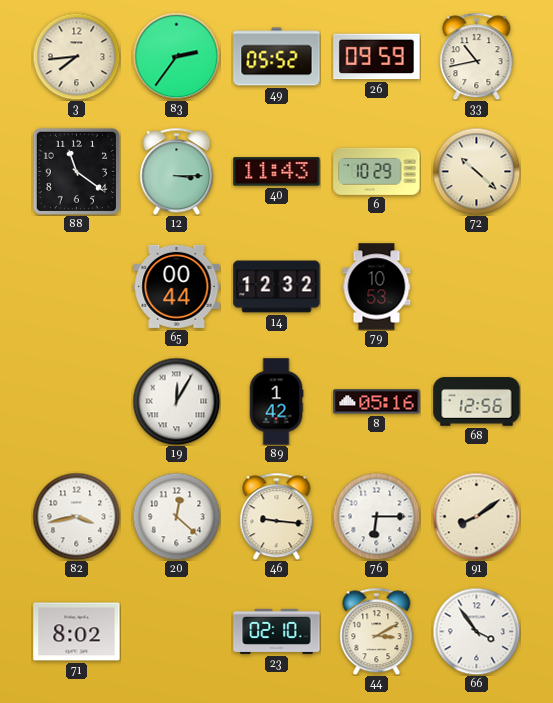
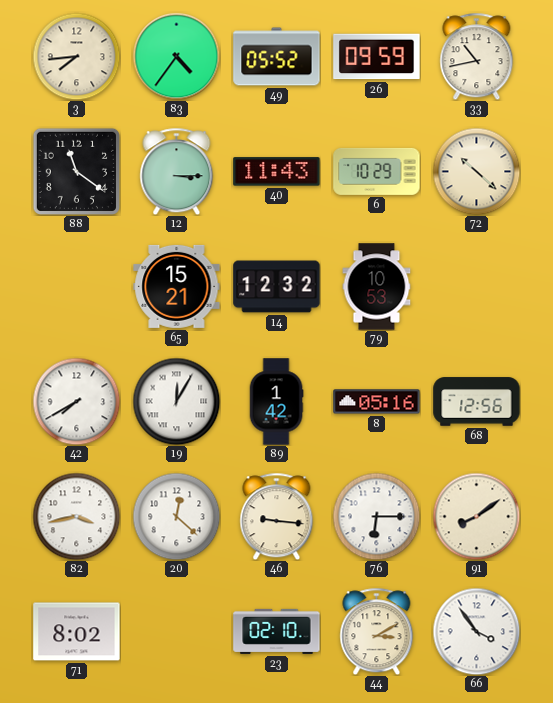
83: 2:36 -> 4:36 (176, 56)
65: 00:44 -> 15:21 (177, 286)
42: none -> 7:40 (76, 401)
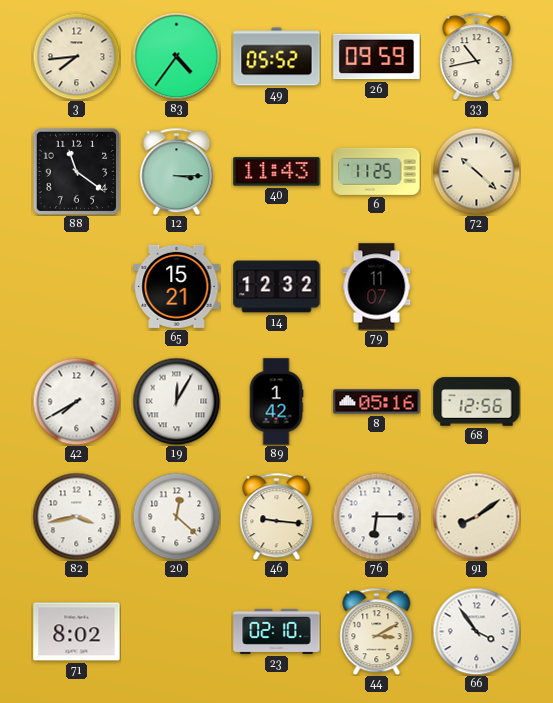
6: 10:29 -> 11:25 (377, 171)
79: 10:53 -> 11:07 (377, 287)
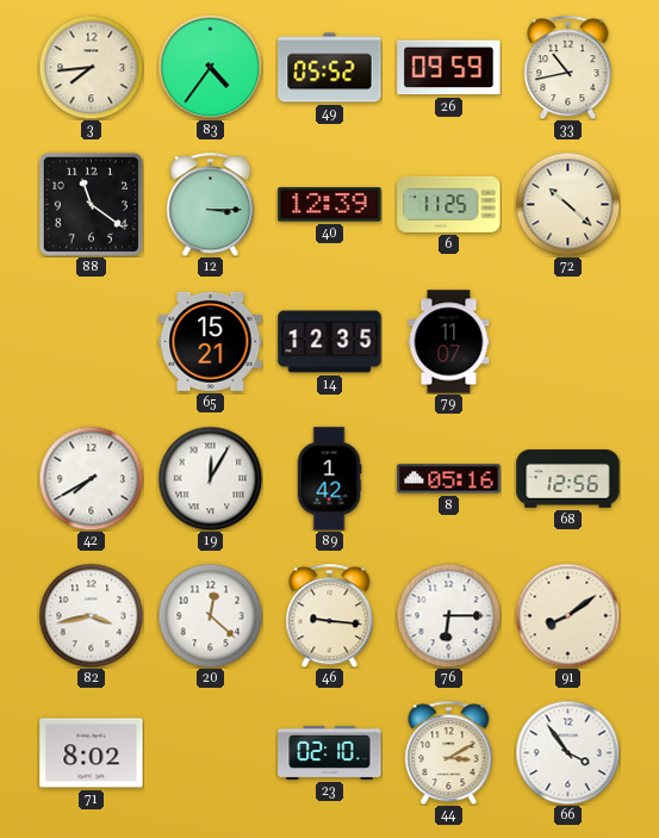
40: 11:43 -> 12:39 (330, 205)
14: 12:32 -> 12:35 (330, 342)
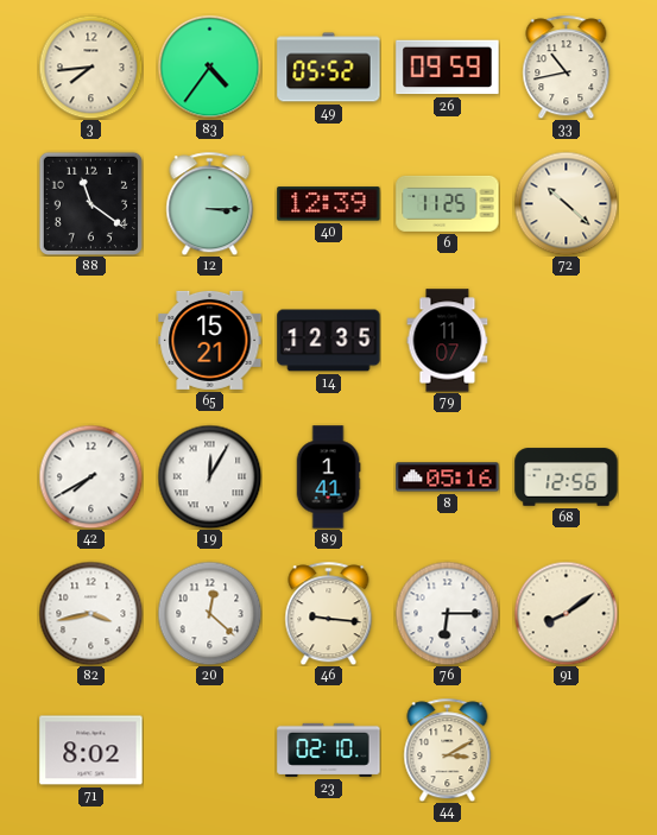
89: 1:42 -> 1:41 (328, 477)
66: 3:54 -> none (567, 752)
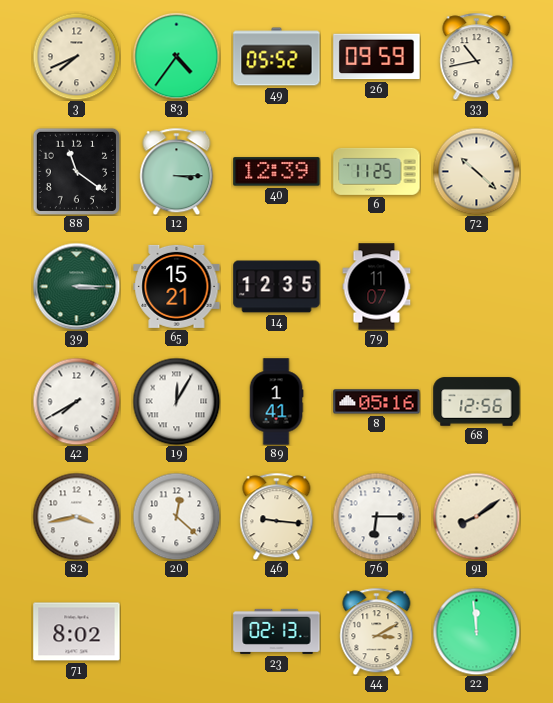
3: 7:44 -> 7:41 (76, 56)
39: none -> 3:15 (76, 286)
23: 02:10 -> 02:13 (277, 631)
22: none -> 11:59 (476, 631)
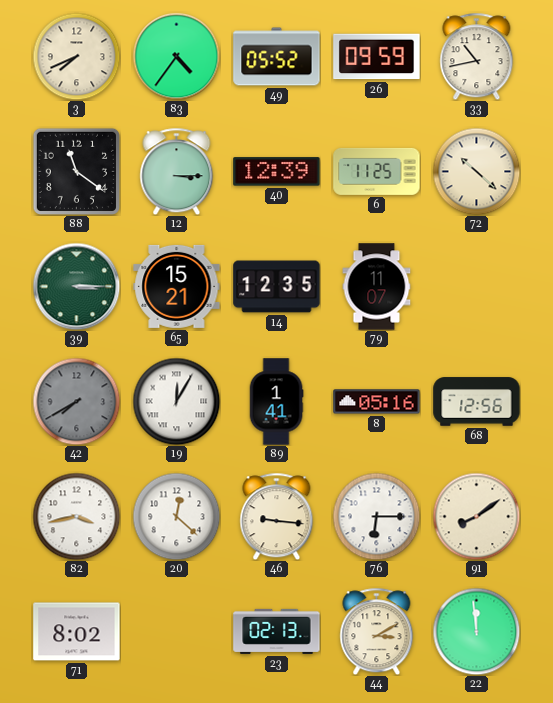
42 dial: white -> grey (76, 401)
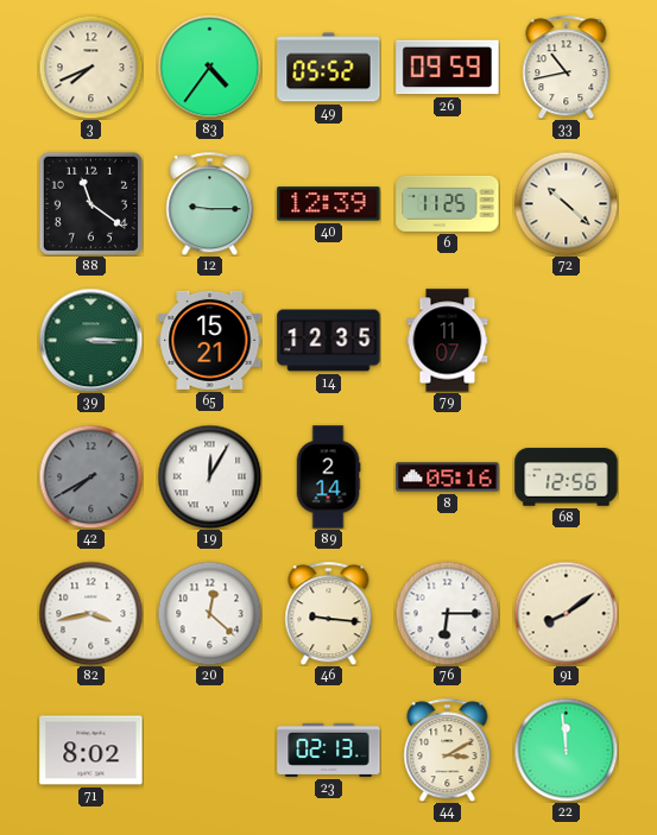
12: 3:15 -> 9:15 (210, 203)
89: 1:41 -> 2:14 (328, 477)
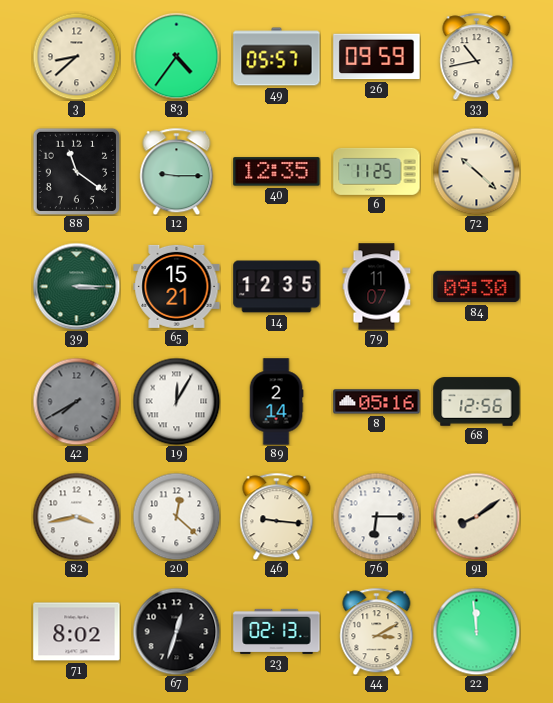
3: 7:41 -> 8:38 (76, 56)
49: 05:52 -> 05:57 (277, 57)
40: 12:39 -> 12:35 (277, 172)
84: none -> 09:30 (477, 287)
67: none -> 12:33 (176, 631)
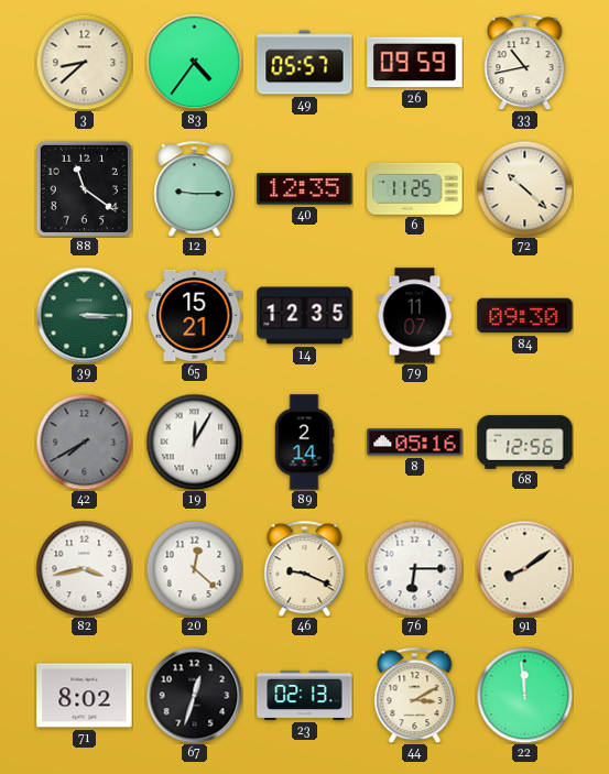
46: 9:16 -> 9:19 (305, 568)
